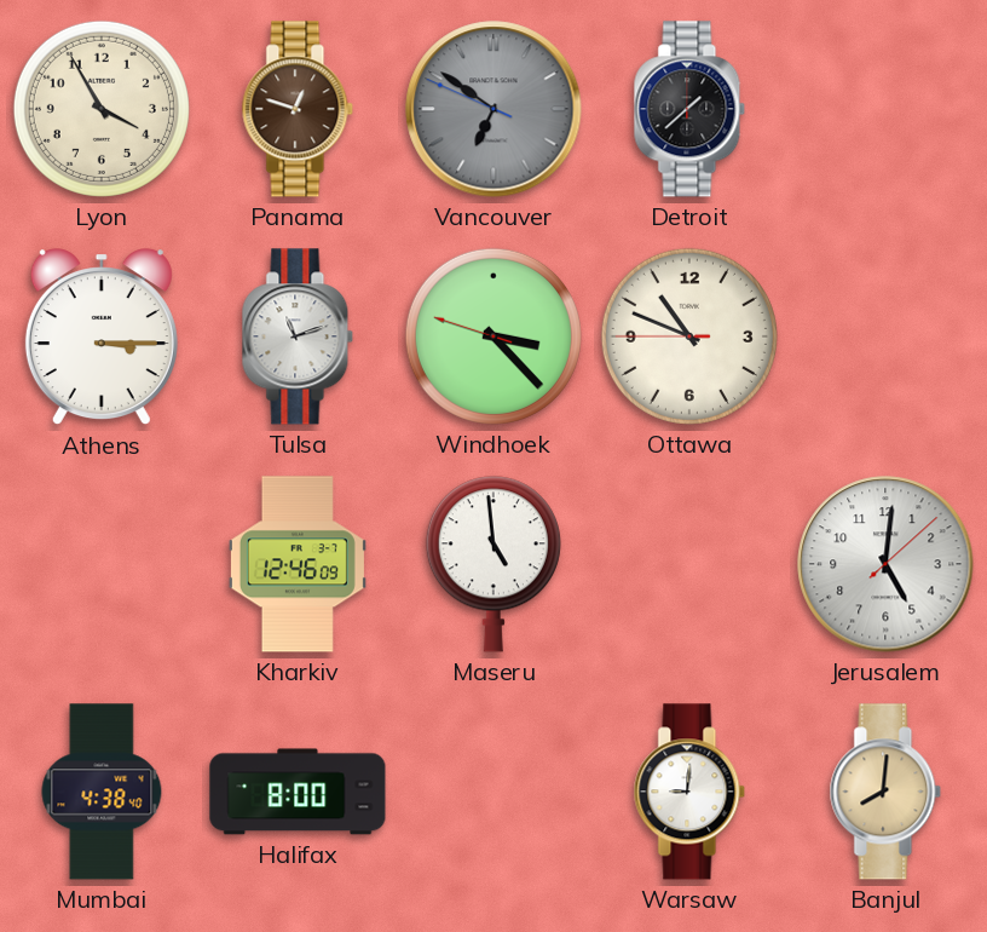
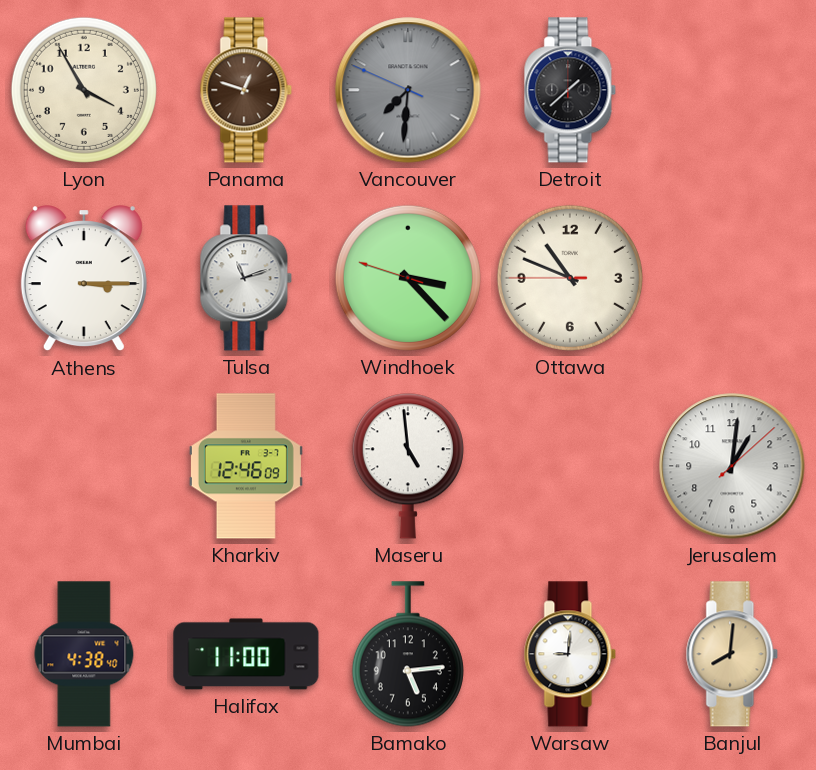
Vancouver: 6:50 -> 7:30 (408, 90)
Jerusalem: 5:01 -> 1:01 (732, 466)
Halifax: 8:00 -> 11:00 (246, 654)
Bamako: none -> 5:14 (408, 654)
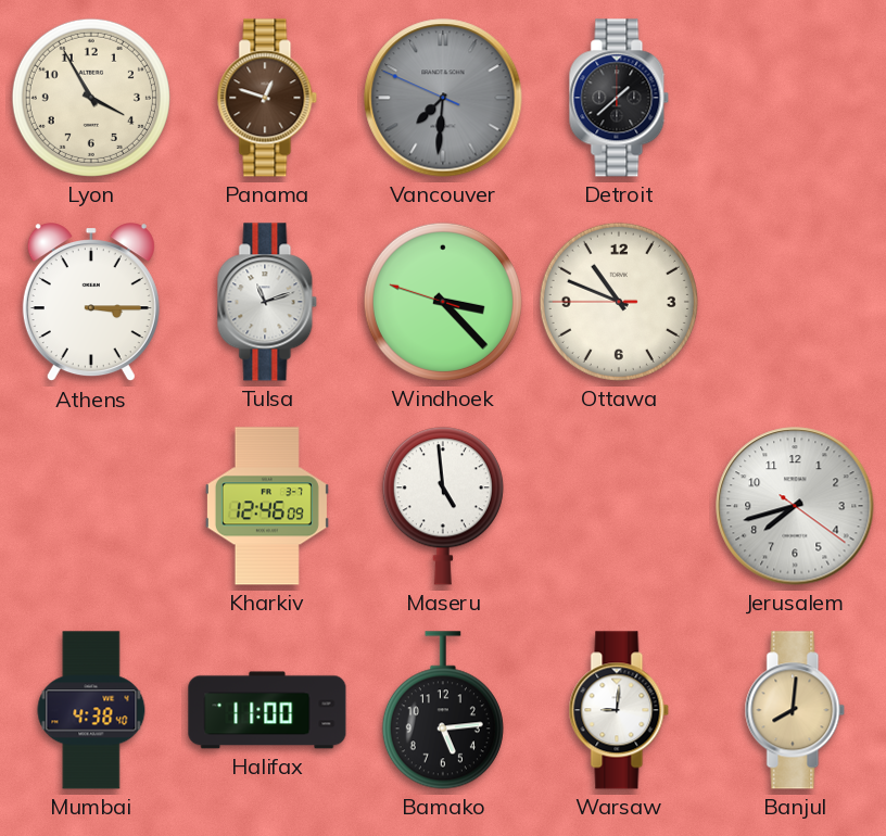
Jerusalem: 1:01 -> 7:42 (795, 506)
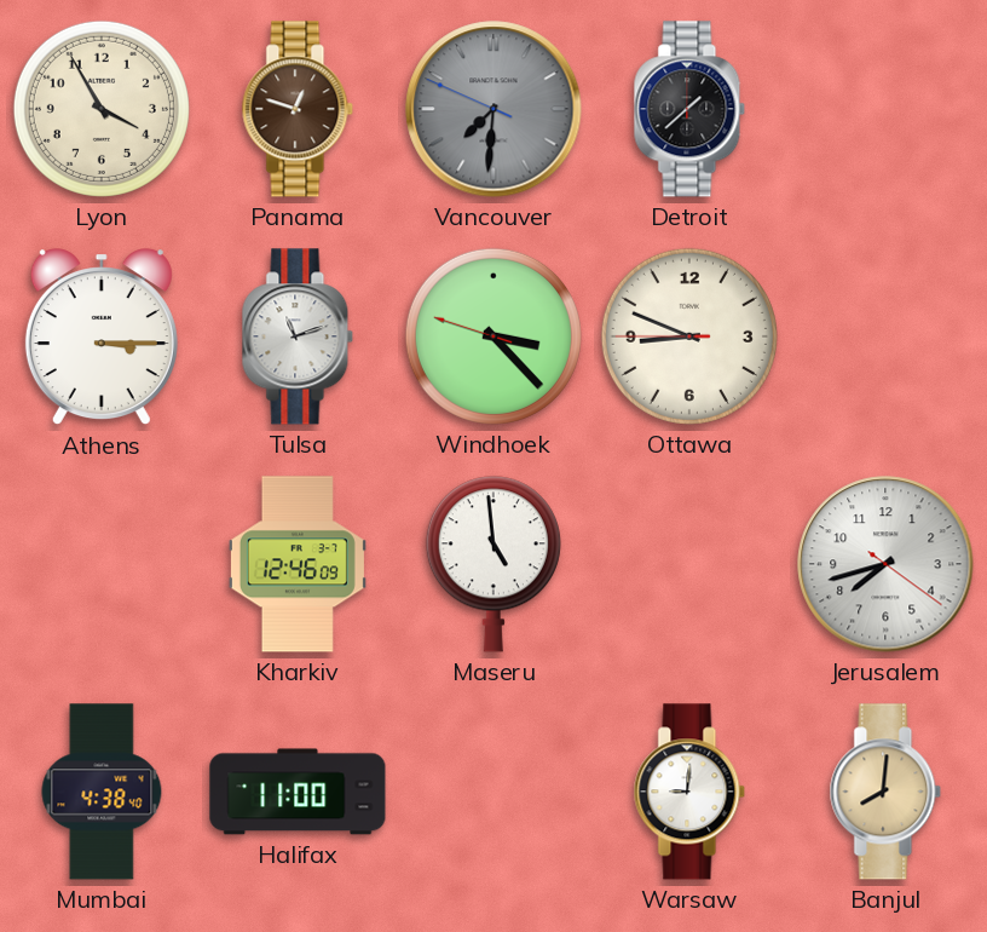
Ottawa: 10:48 -> 8:48 (689, 336)
Bamako: 5:14 -> none (443, 710)
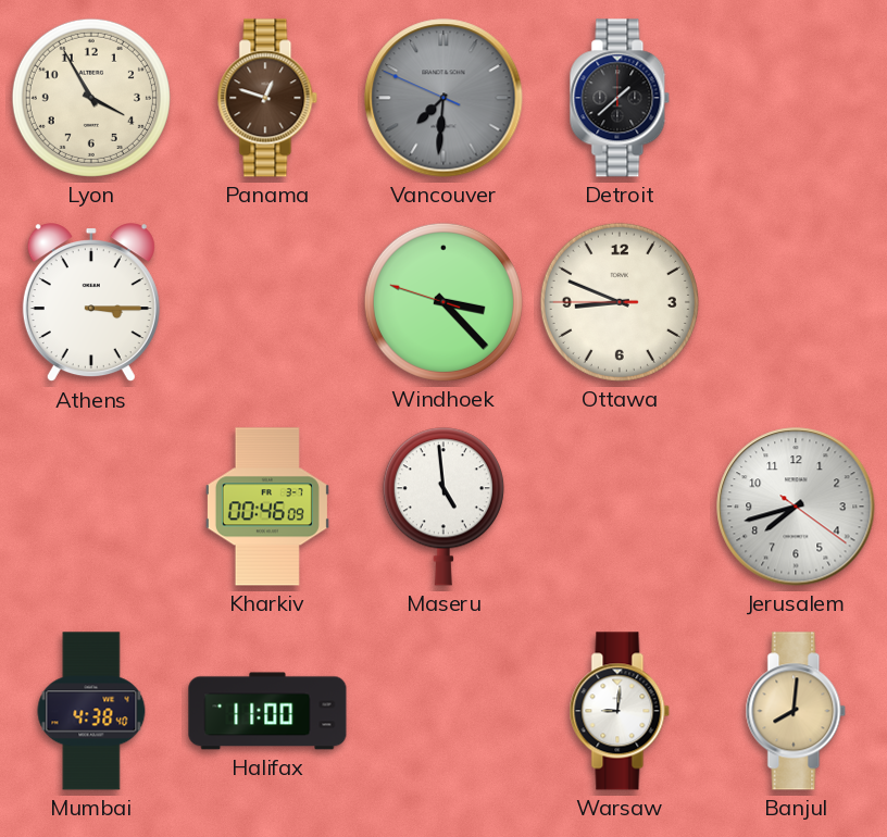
Tulsa: 11:12 -> none (298, 336)
Kharkiv: 12:46 -> 00:46 (267, 507)
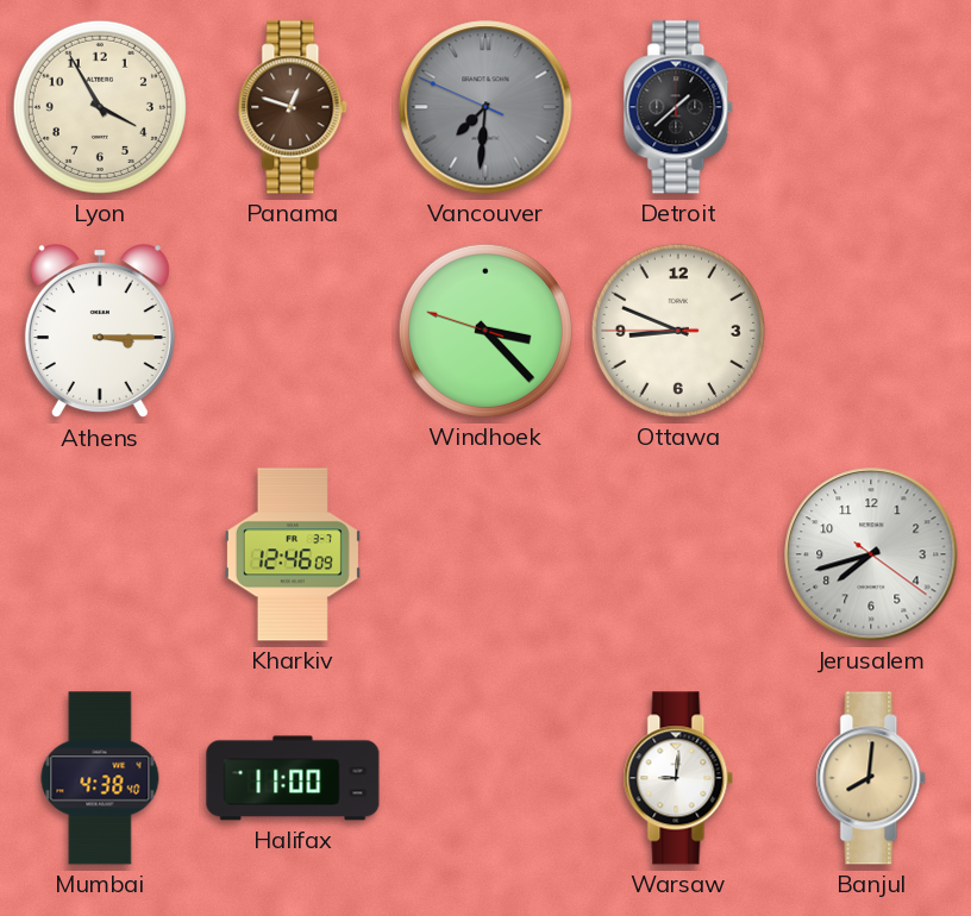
Kharkiv: 00:46 -> 12:46 (293, 554)
Maseru: 4:59 -> none (443, 507)
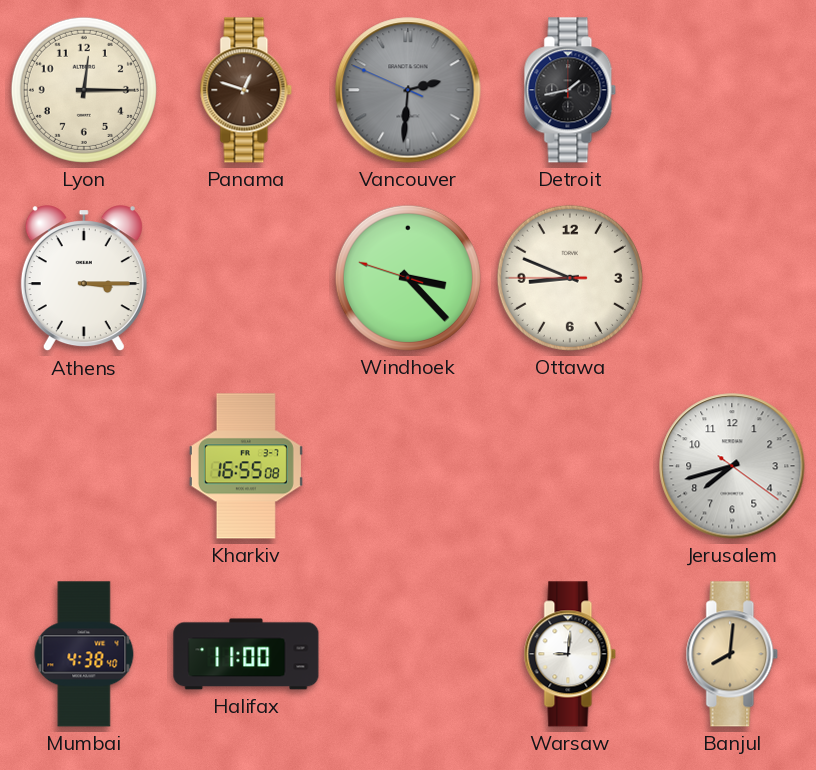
Lyon: 3:55 -> 12:15 (84, 90)
Vancouver: 7:30 -> 2:30 (408, 90)
Detroit: 1:38 -> 1:43 (570, 90)
Kharkiv: 12:46 -> 16:55 (246, 466)
